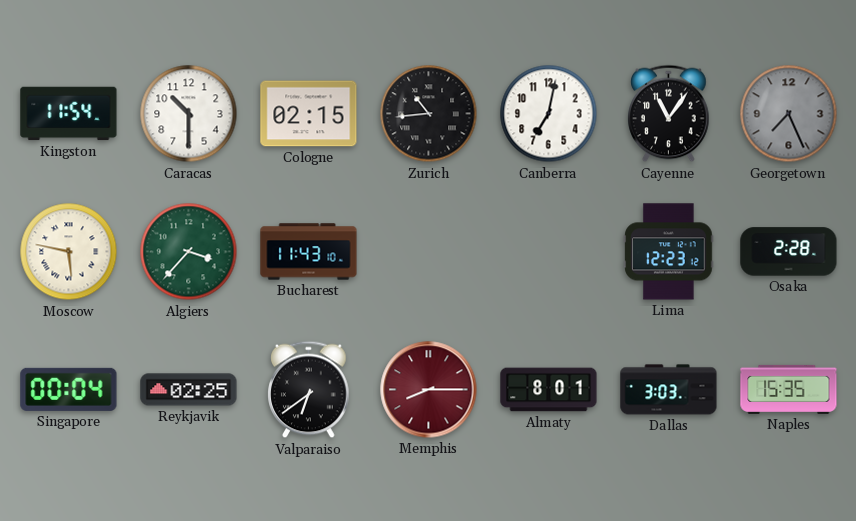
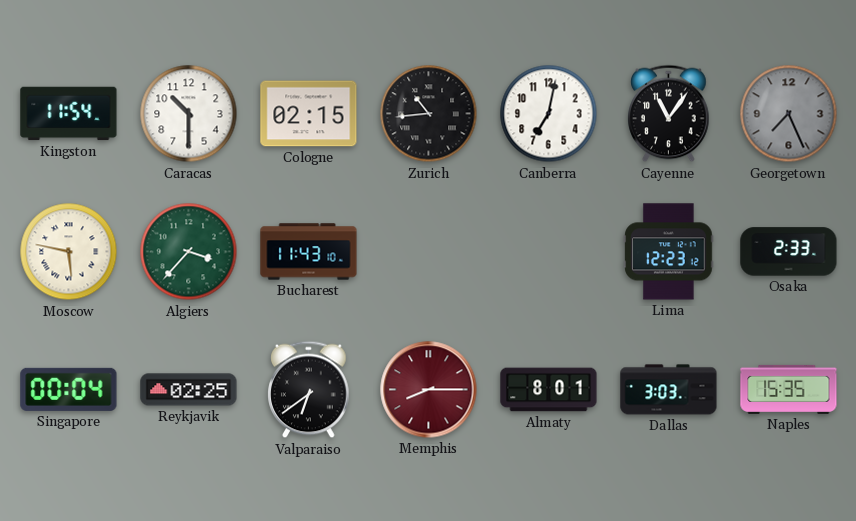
Osaka: 2:28 -> 2:33 (789, 252)
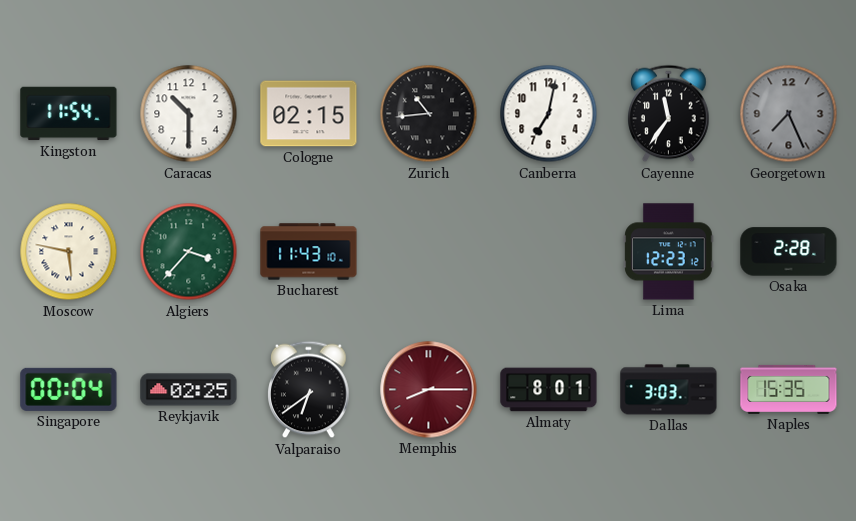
Cayenne: 11:06 -> 11:36 (669, 114)
Osaka: 2:33 -> 2:28 (789, 252)
